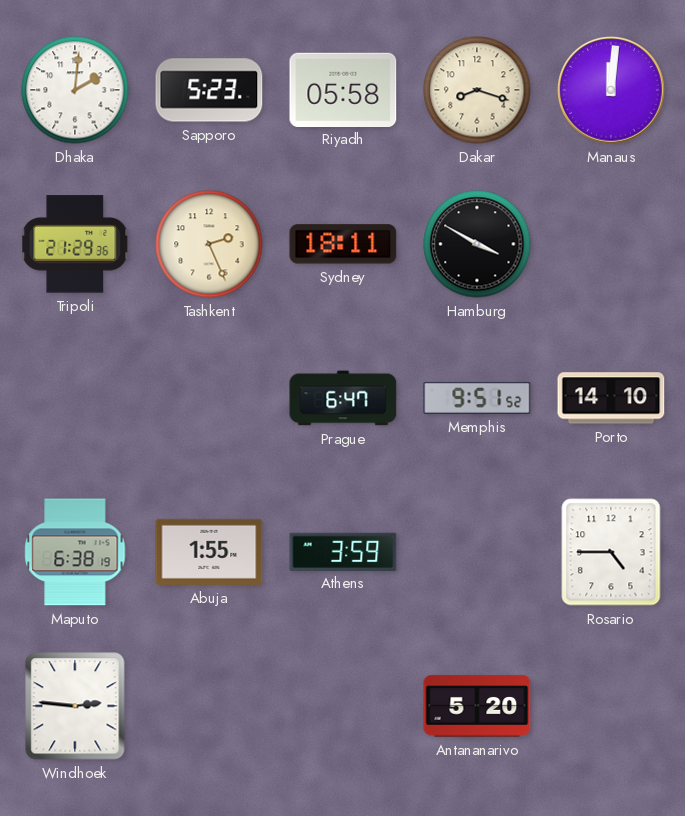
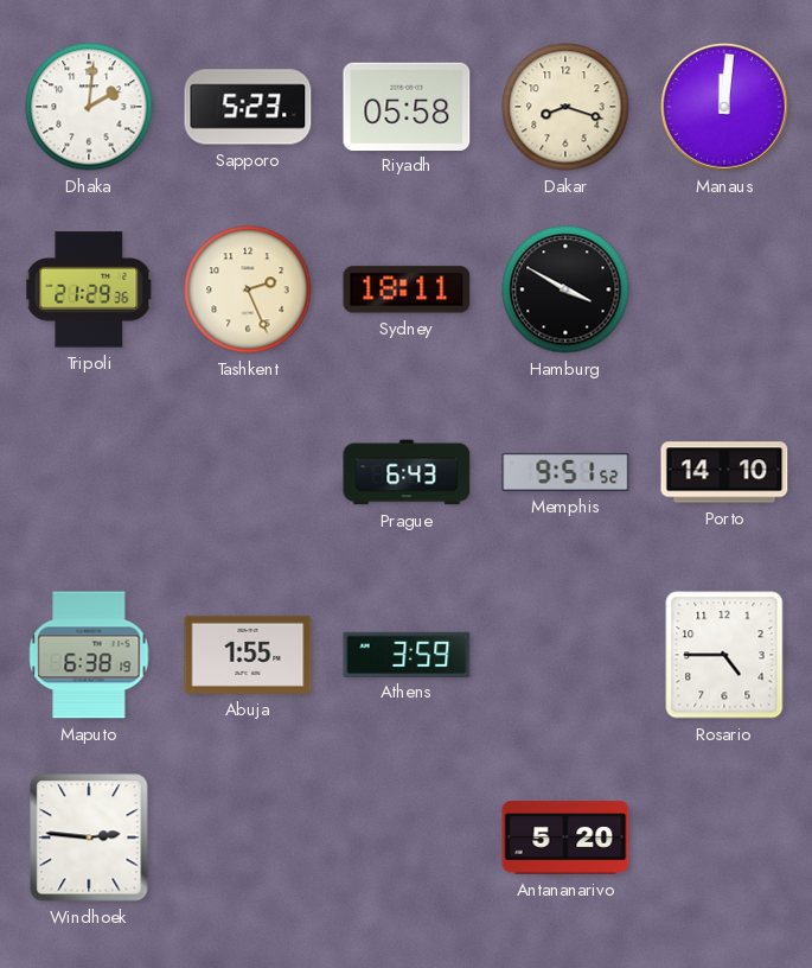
Prague: 6:47 -> 6:43 (407, 472)
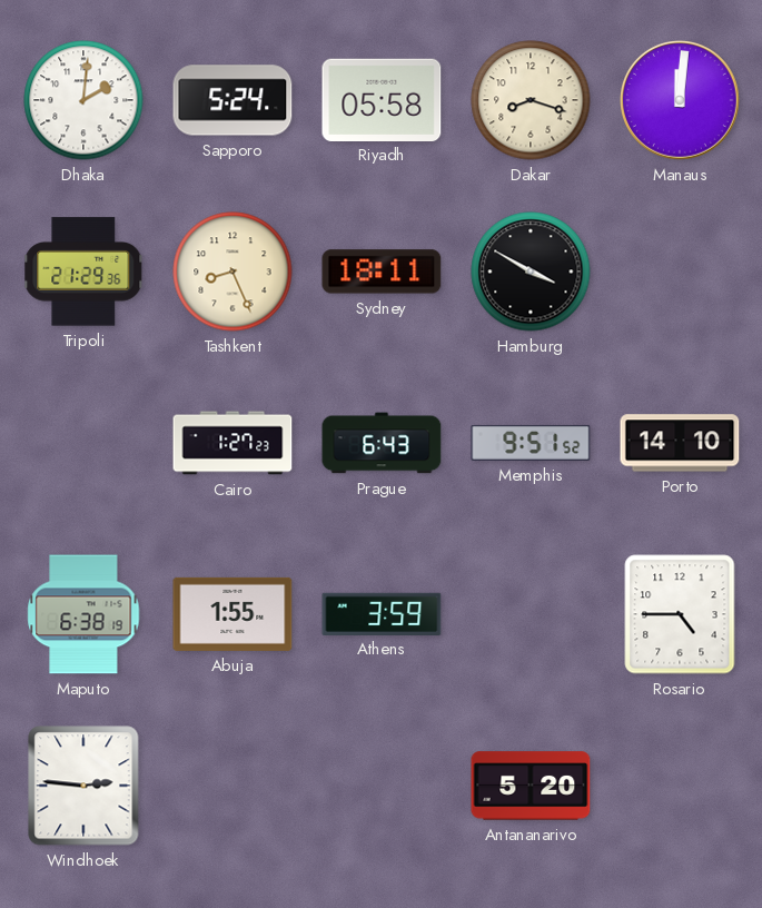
Sapporo: 5:23 -> 5:24 (232, 100)
Tashkent: 2:26 -> 8:26 (232, 272)
Cairo: none -> 1:27 (232, 443)
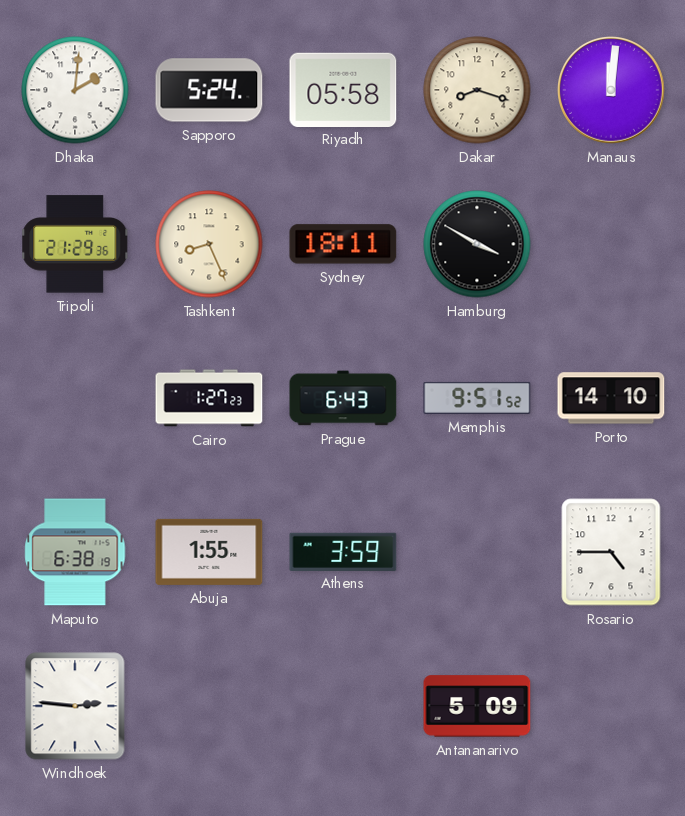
Antananarivo: 5:20 -> 5:09 (477, 706)
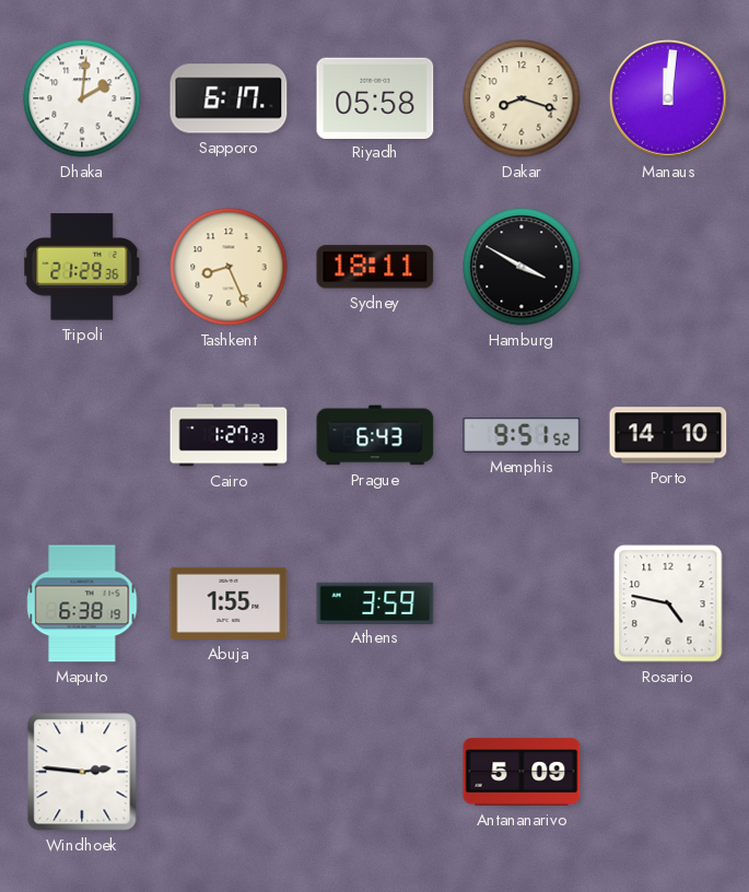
Sapporo: 5:24 -> 6:17 (229, 98)
Rosario: 4:45 -> 4:47 (668, 603)
